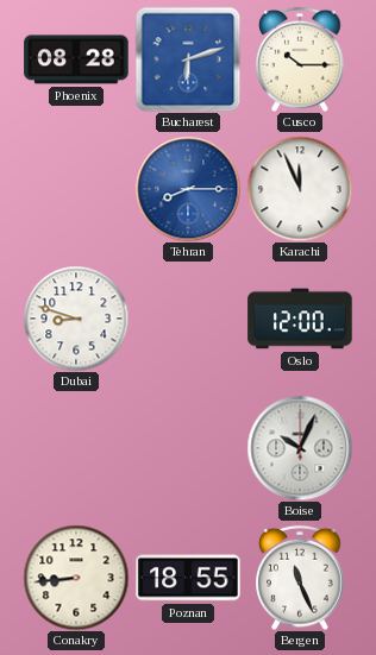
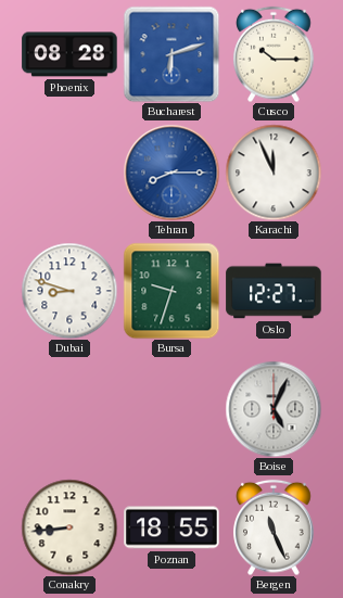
Bursa: none -> 9:33 (171, 291)
Oslo: 12:00 -> 12:27 (274, 291)
Boise: 10:04 -> 5:04 (274, 409)
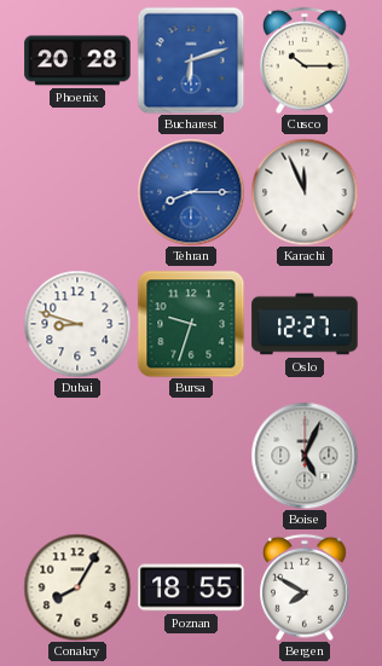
Phoenix: 08:28 -> 20:28 (77, 60)
Conakry: 8:44 -> 8:05 (77, 587)
Bergen: 11:26 -> 7:50 (305, 587)
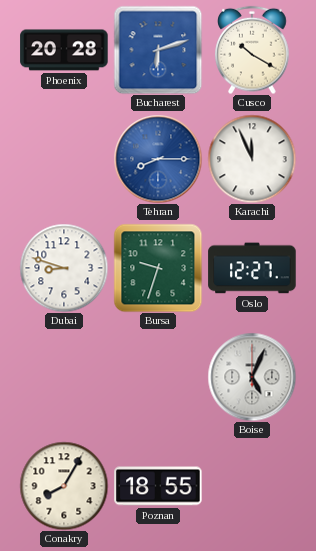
Cusco: 10:15 -> 10:20 (252, 50)
Bergen: 7:50 -> none (305, 587)
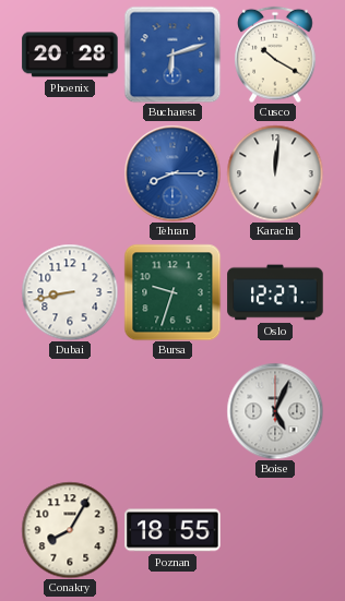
Karachi: 11:56 -> 12:01 (275, 173)
Dubai: 8:48 -> 8:43 (70, 292)
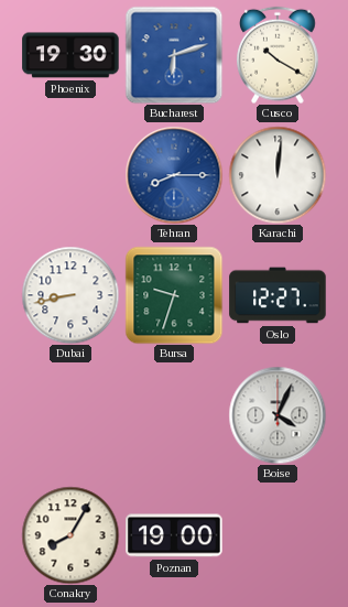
Phoenix: 20:28 -> 19:30 (70, 55)
Boise: 5:04 -> 4:04 (278, 415)
Poznan: 18:55 -> 19:00 (174, 535)
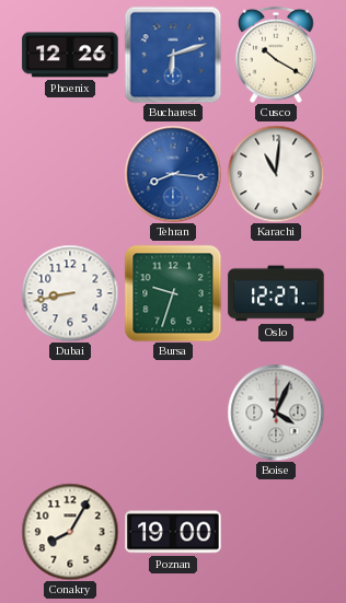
Phoenix: 19:30 -> 12:26 (70, 55)
Tehran: 8:15 -> 8:16 (173, 174)
Karachi: 12:01 -> 11:01 (276, 174)
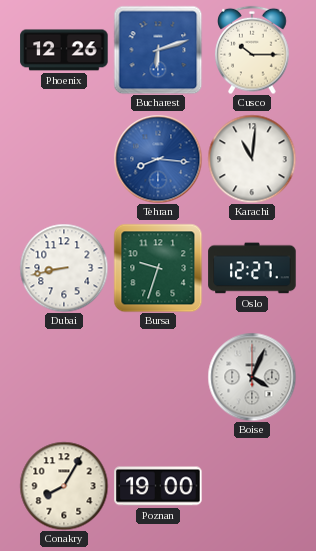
Cusco: 10:20 -> 10:15 (252, 50)
